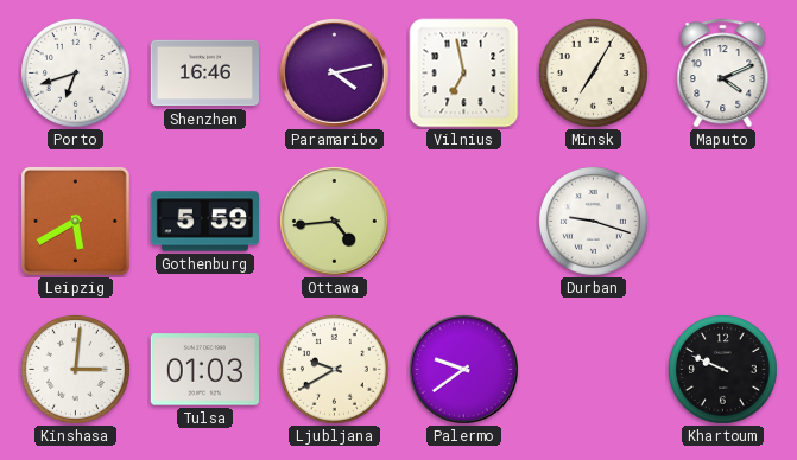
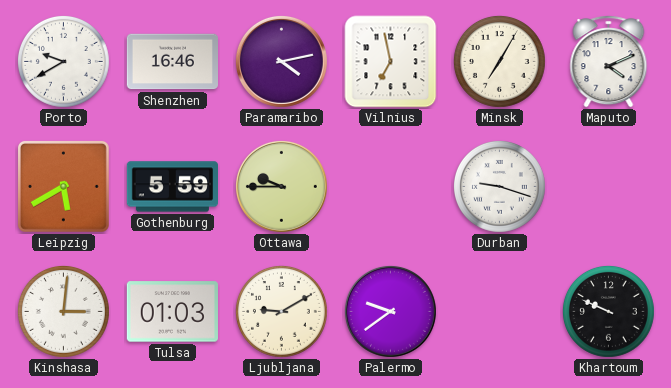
Porto: 6:42 -> 9:40 (64, 62)
Ottawa: 4:44 -> 9:45 (281, 186)
Ljubljana: 9:40 -> 9:10 (282, 312)
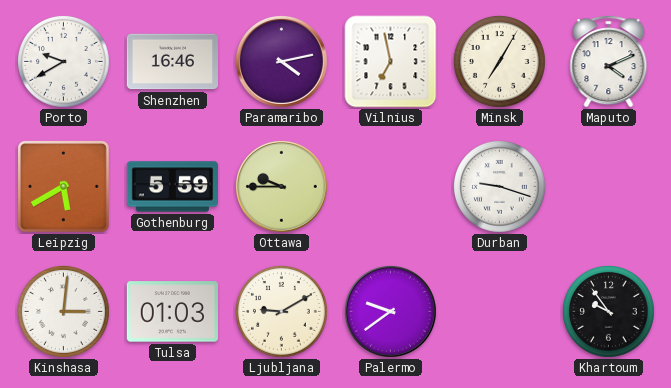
Khartoum: 9:49 -> 9:54 (609, 312)
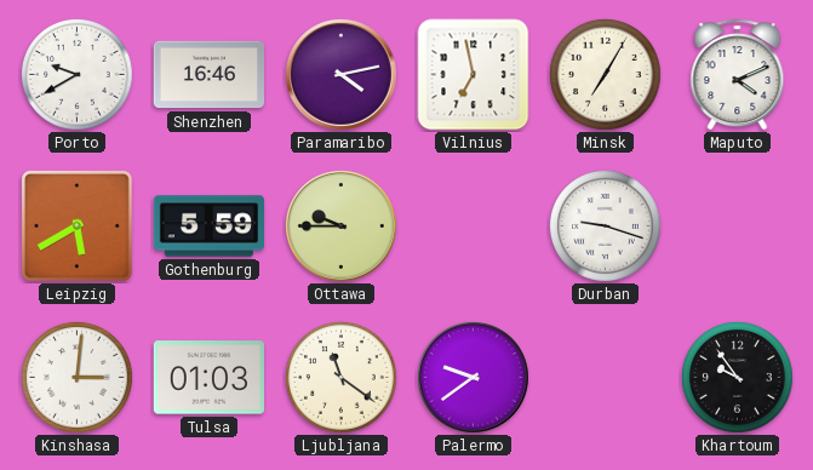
Ljubljana: 9:10 -> 11:21 (342, 378)
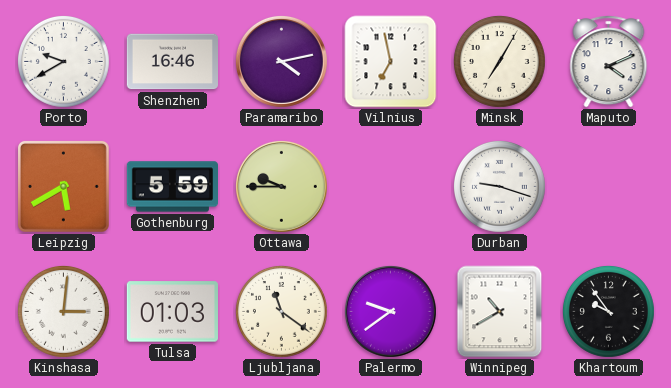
Winnipeg: none -> 10:40 (500, 312)
